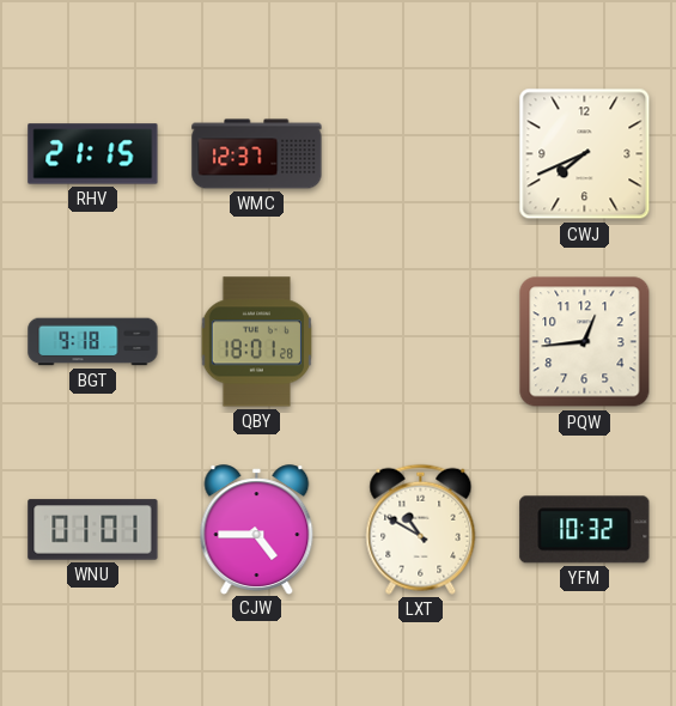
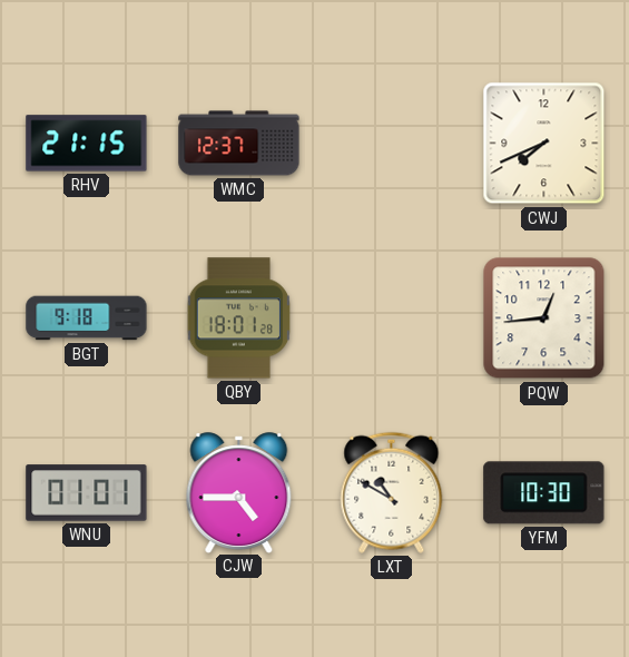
YFM: 10:32 -> 10:30 (544, 493)
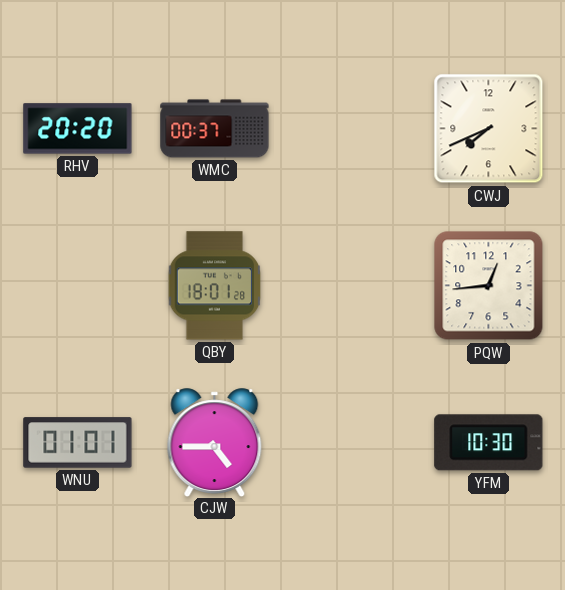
RHV: 21:15 -> 20:20 (78, 129)
WMC: 12:37 -> 00:37 (215, 129)
BGT: 9:18 -> none (87, 318)
LXT: 10:50 -> none (392, 492)
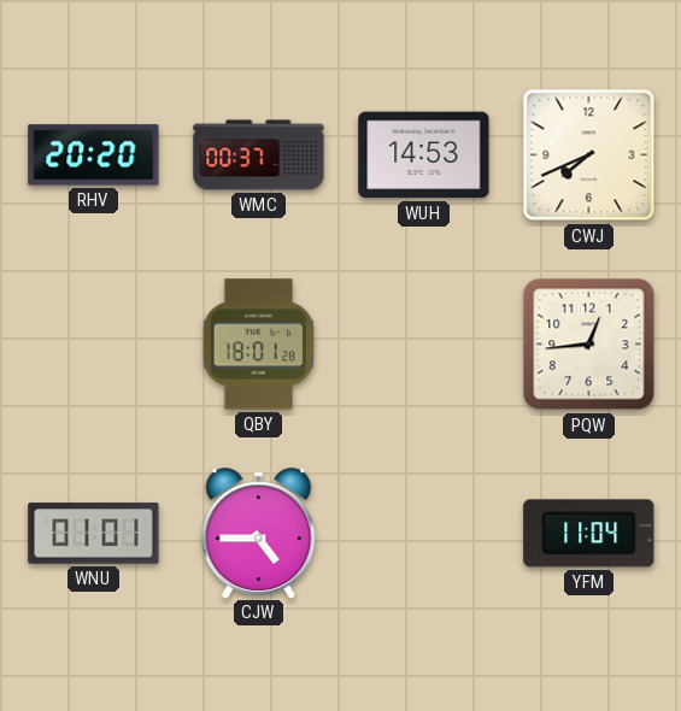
WUH: none -> 14:53 (424, 155)
YFM: 10:30 -> 11:04 (589, 534)
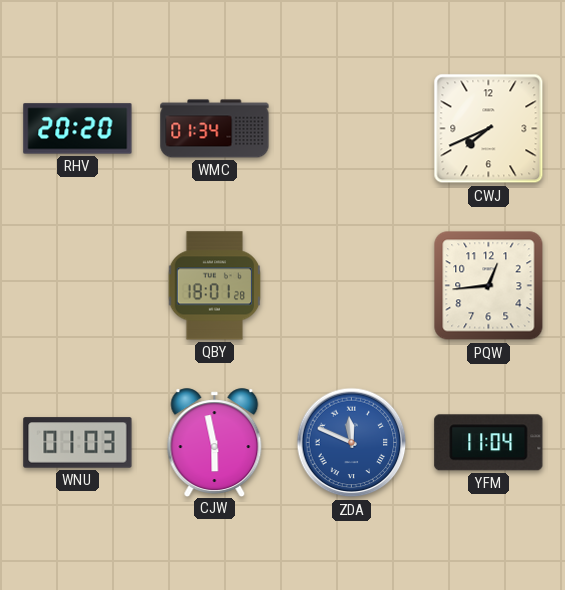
WMC: 00:37 -> 01:34 (215, 129)
WUH: 14:53 -> none (424, 155)
WNU: 01:01 -> 01:03 (78, 443)
CJW: 4:45 -> 5:58 (215, 442)
ZDA: none -> 11:49 (352, 443)
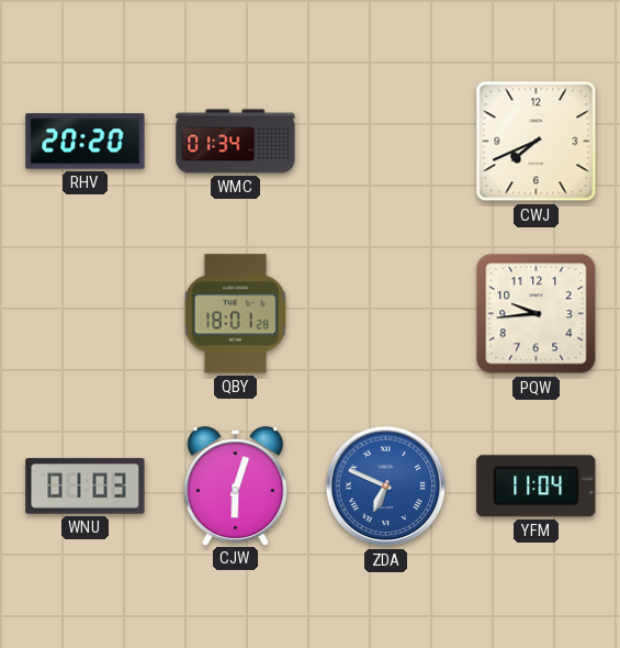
PQW: 12:44 -> 9:44 (537, 314)
CJW: 5:58 -> 6:03 (236, 485)
ZDA: 11:49 -> 6:49 (386, 487)
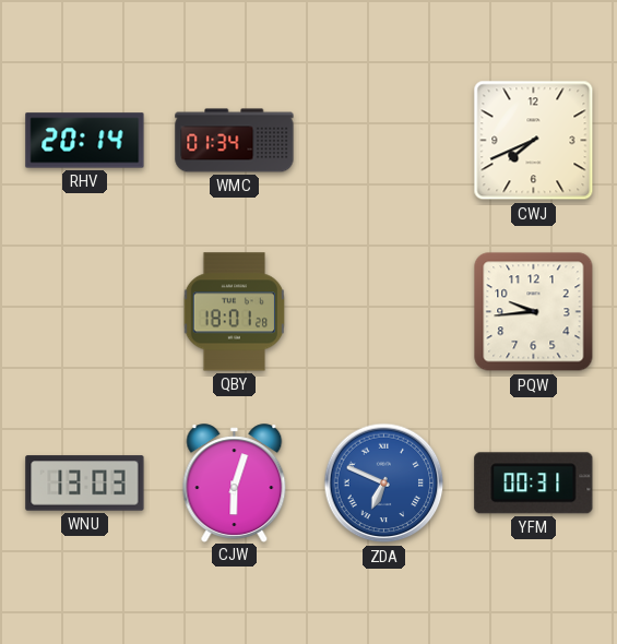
RHV: 20:20 -> 20:14 (85, 141)
WNU: 01:03 -> 13:03 (85, 484)
YFM: 11:04 -> 00:31 (534, 484)
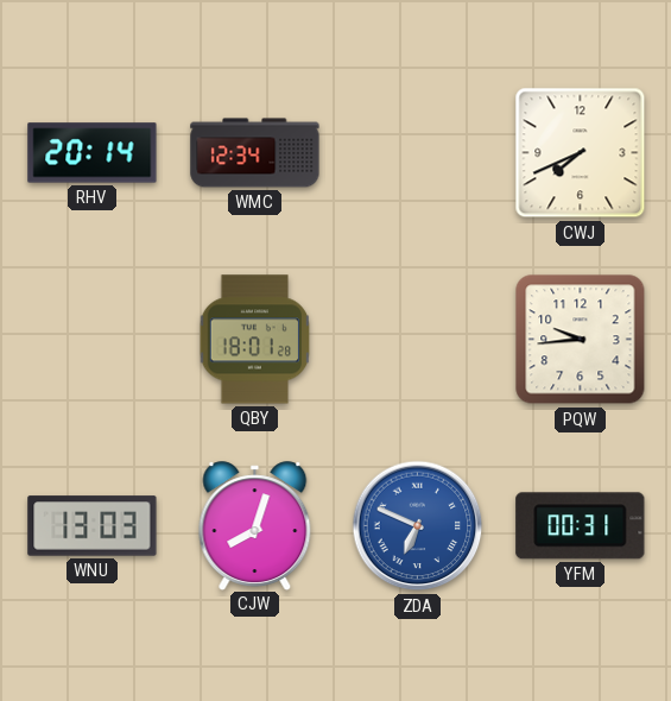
WMC: 01:34 -> 12:34 (255, 153)
CJW: 6:03 -> 8:03 (255, 525)
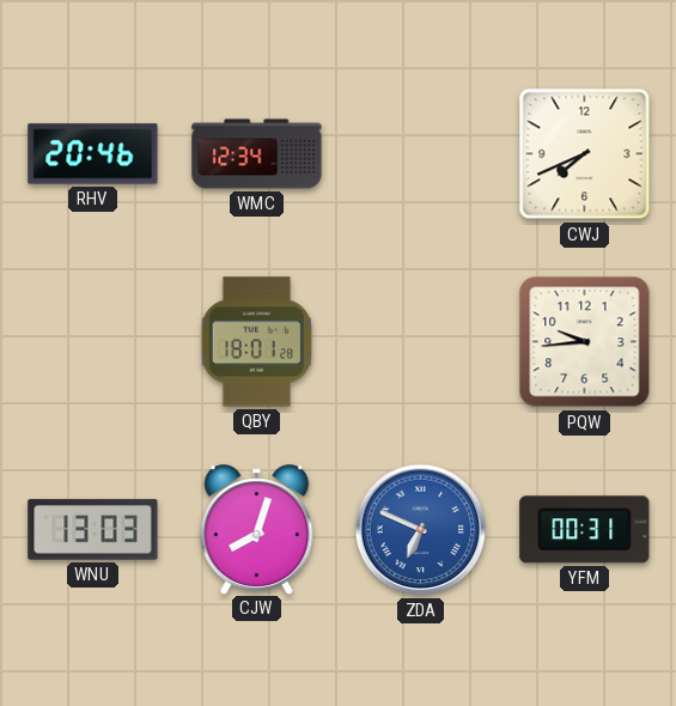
RHV: 20:14 -> 20:46 (93, 154)
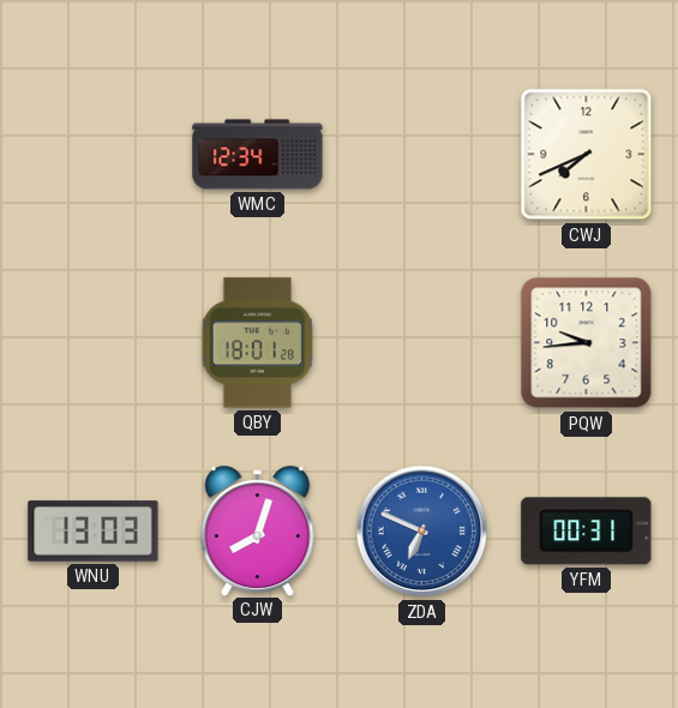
RHV: 20:46 -> none (93, 154)
